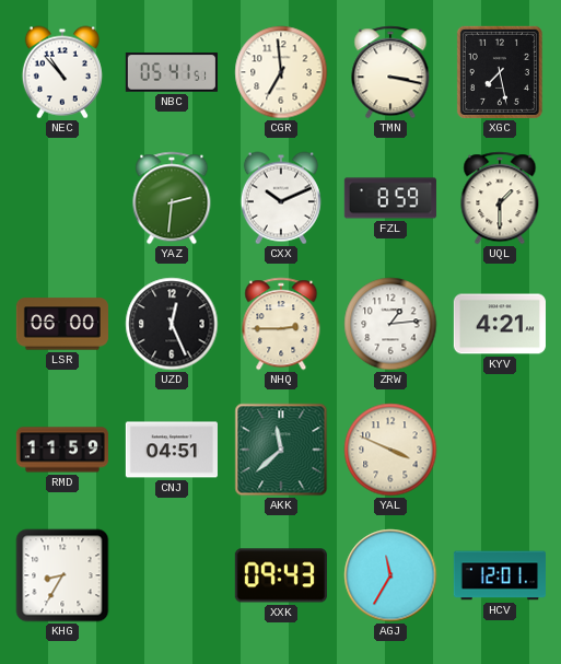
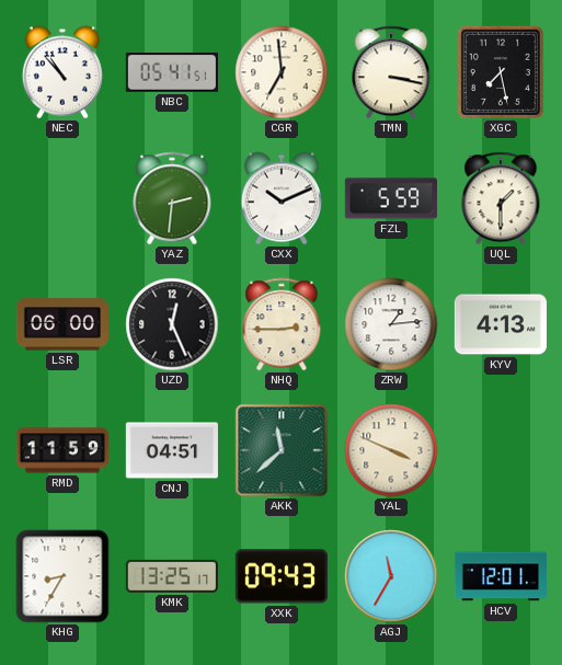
FZL: 8:59 -> 5:59 (391, 198)
KYV: 4:21 -> 4:13 (501, 324)
KMK: none -> 13:25 (172, 576)
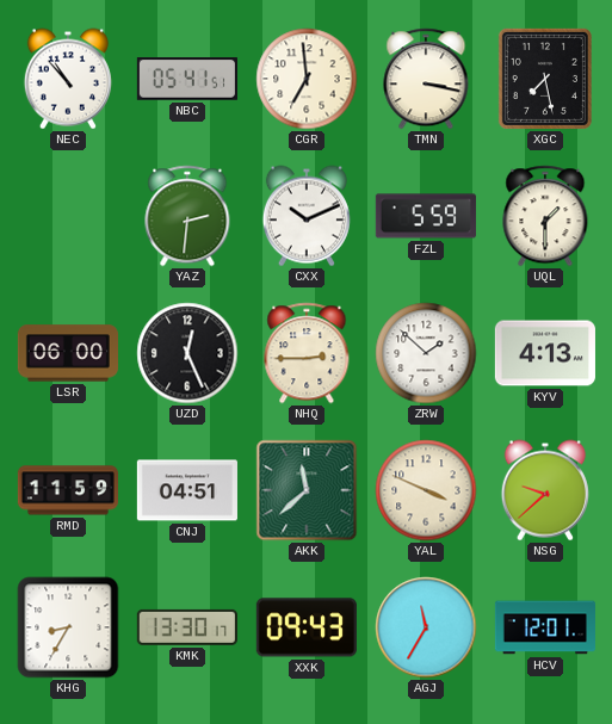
ZRW: 1:14 -> 1:52 (426, 353)
NSG: none -> 9:38 (545, 490)
KMK: 13:25 -> 13:30 (187, 627)
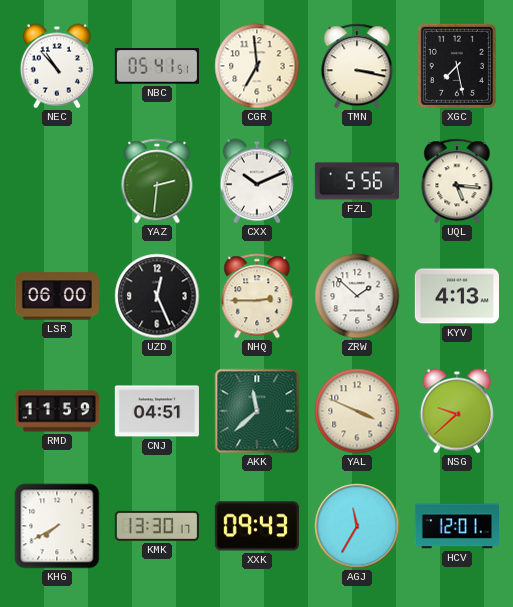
FZL: 5:59 -> 5:56 (357, 181)
UQL: 1:30 -> 5:16 (457, 181)
KHG: 8:35 -> 7:40 (57, 526)
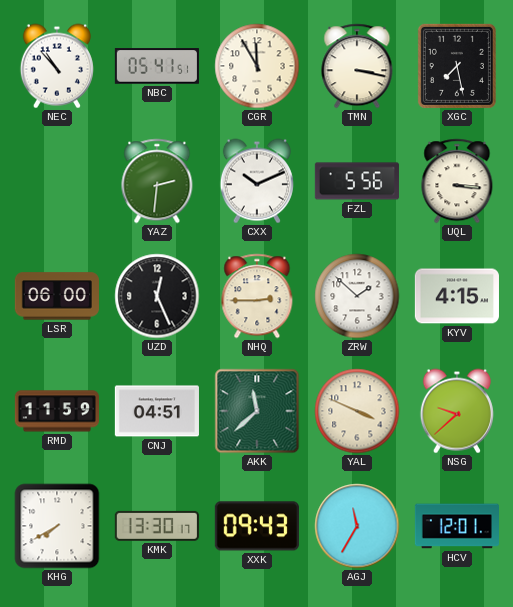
CGR: 6:59 -> 11:55 (257, 66)
UQL: 5:16 -> 3:16 (457, 181)
KYV: 4:13 -> 4:15 (457, 296)
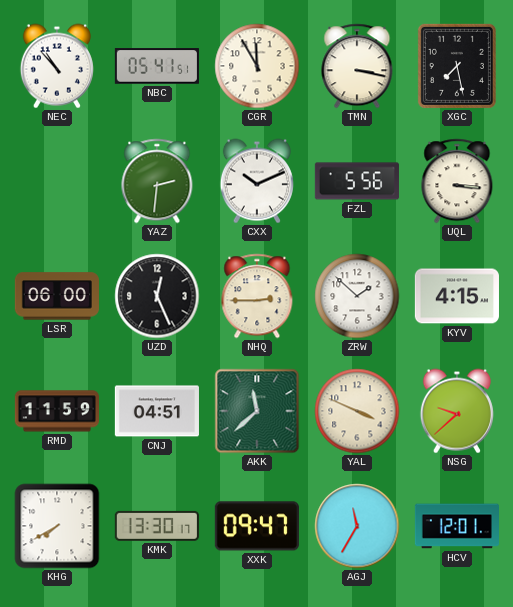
XXK: 09:43 -> 09:47 (257, 526)
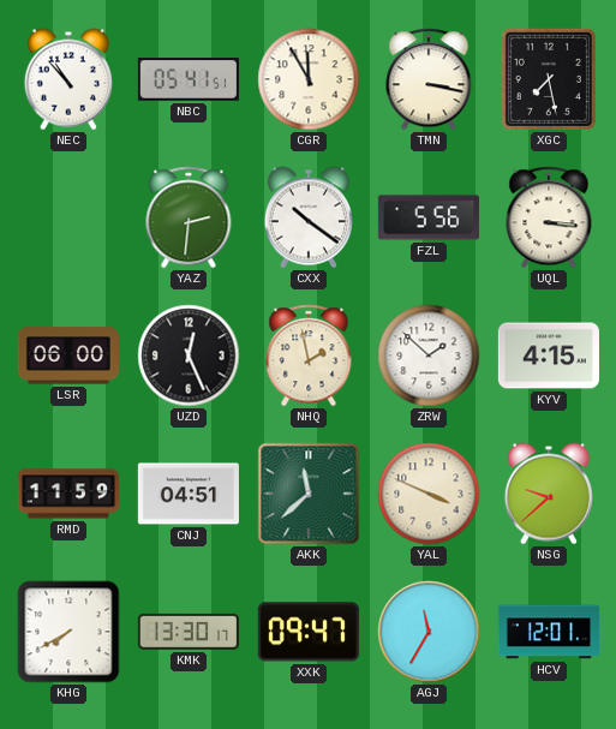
CXX: 10:11 -> 10:21 (309, 217)
NHQ: 2:45 -> 1:58 (309, 355)
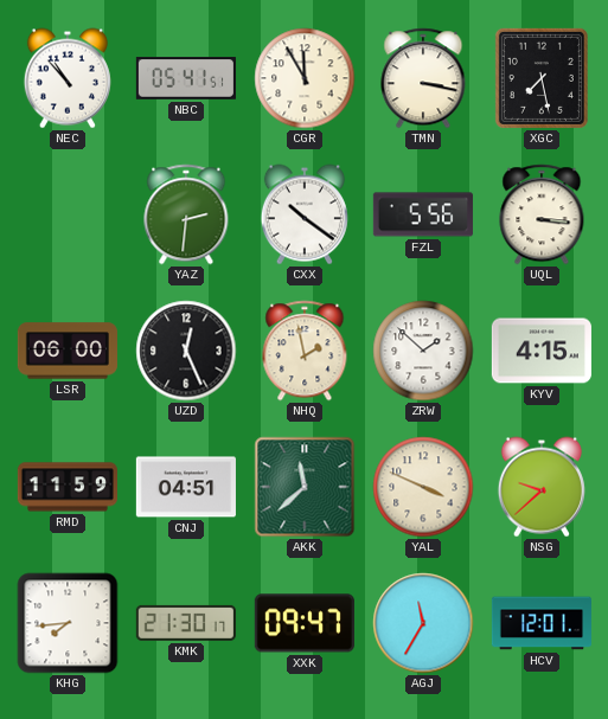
KHG: 7:40 -> 7:44 (68, 623)
KMK: 13:30 -> 21:30 (186, 623)
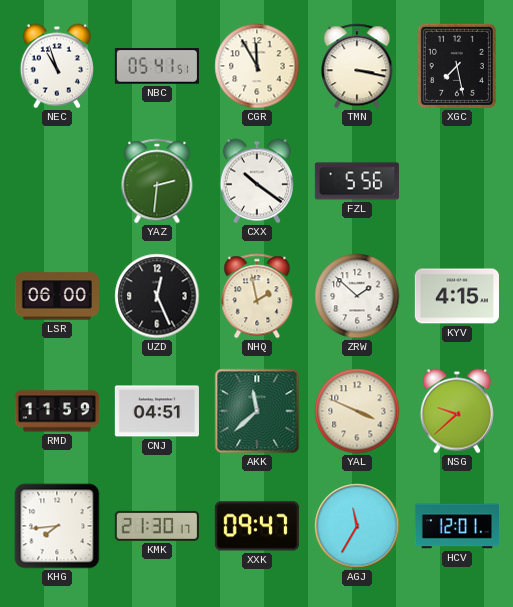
NEC: 10:53 -> 10:57 (57, 66)
UQL: 3:16 -> none (542, 214)
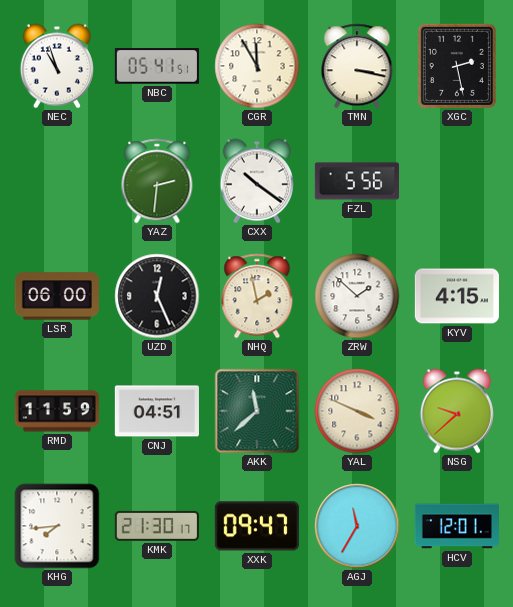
XGC: 7:28 -> 2:28 (457, 66)
